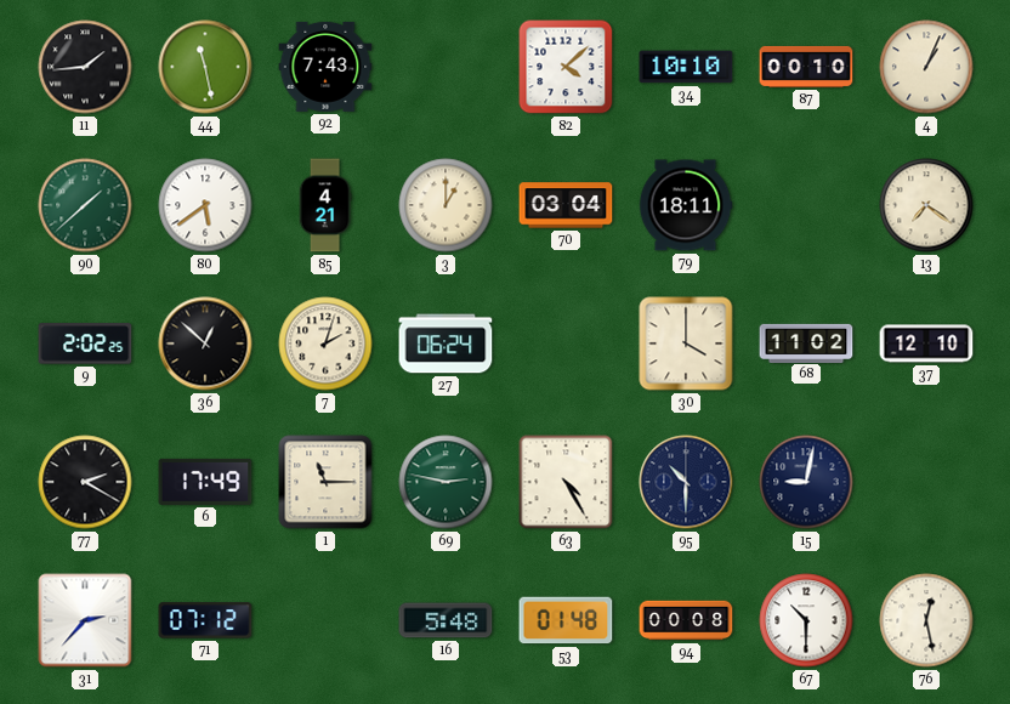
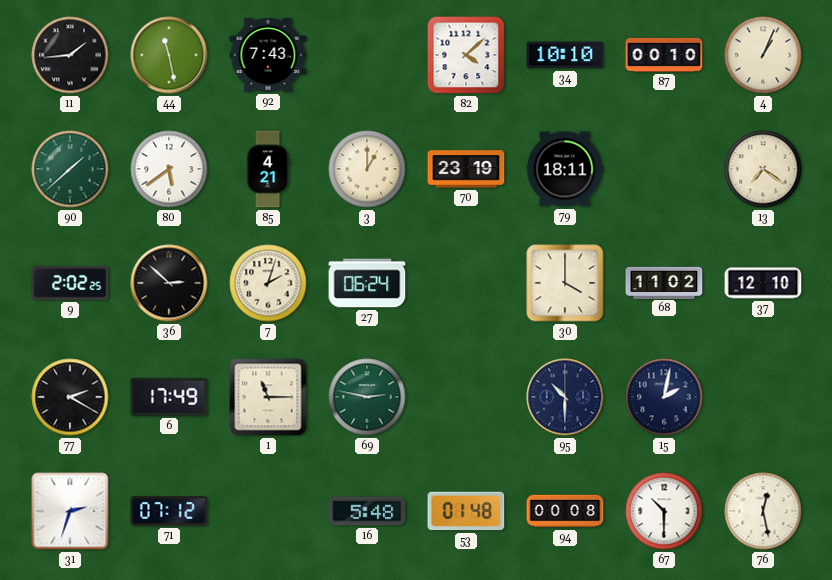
70: 03:04 -> 23:19 (466, 169)
36: 12:52 -> 2:52 (169, 283)
63: 4:25 -> none (566, 482)
15: 9:02 -> 2:02 (664, 397)
31: 2:37 -> 2:33 (70, 511)
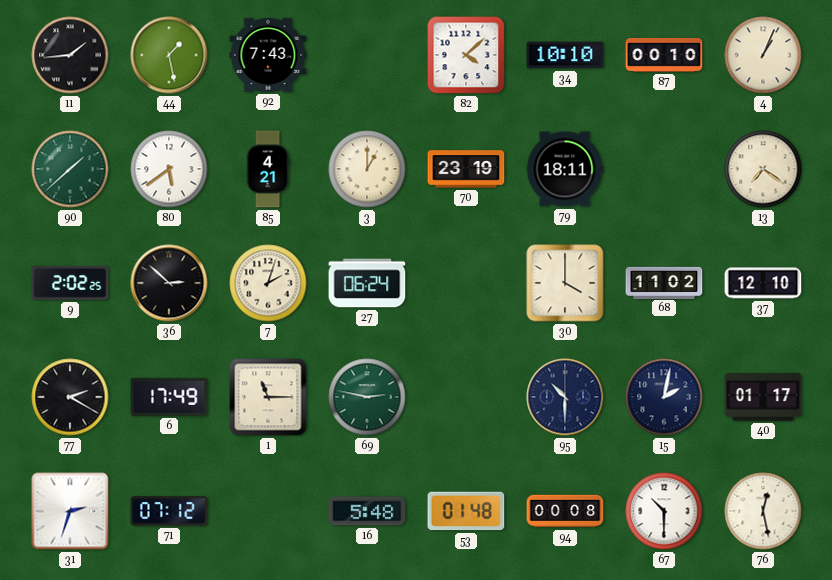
44: 11:28 -> 1:28 (169, 55)
40: none -> 01:17 (763, 397)
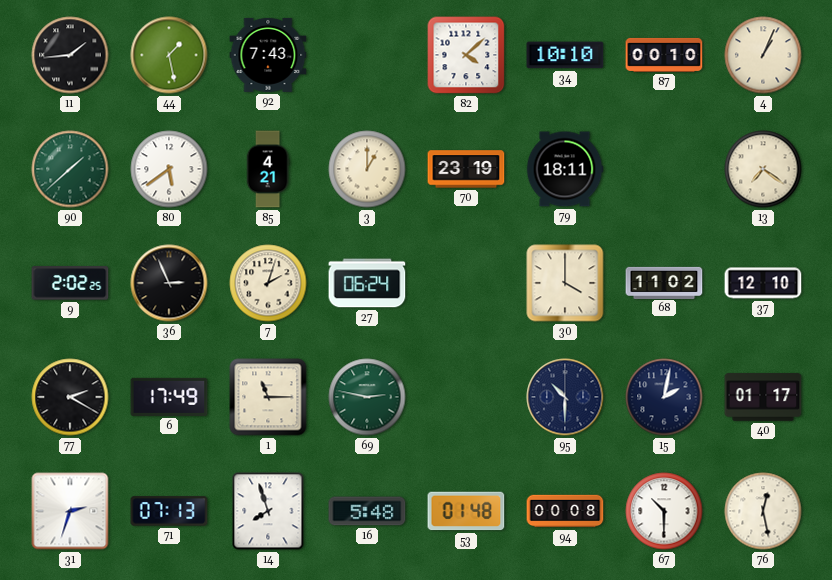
36: 2:52 -> 2:56 (169, 283)
71: 07:12 -> 07:13 (169, 511)
14: none -> 7:57 (268, 511)
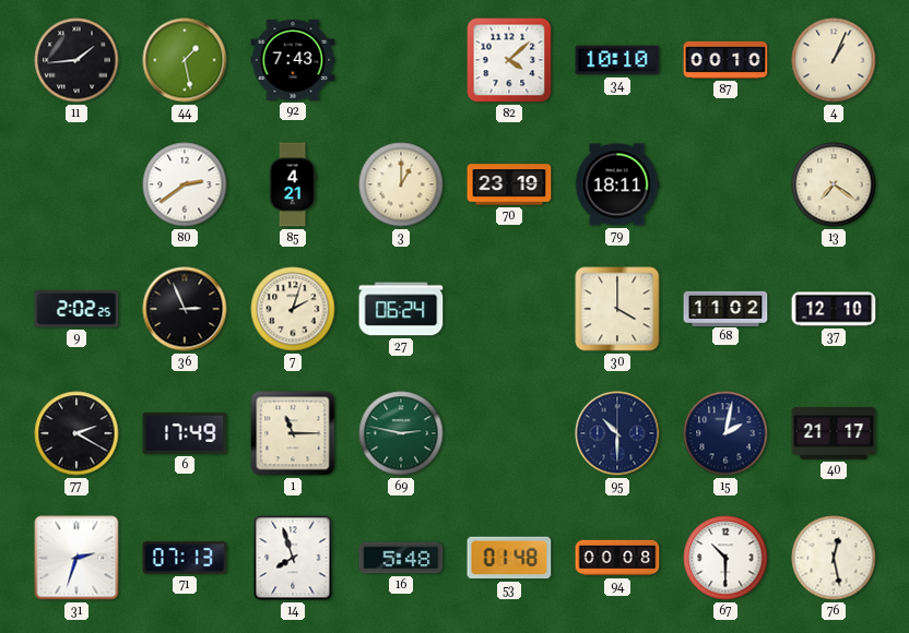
90: 1:38 -> none (70, 169)
80: 5:39 -> 2:39 (185, 184)
40: 01:17 -> 21:17 (834, 433)
